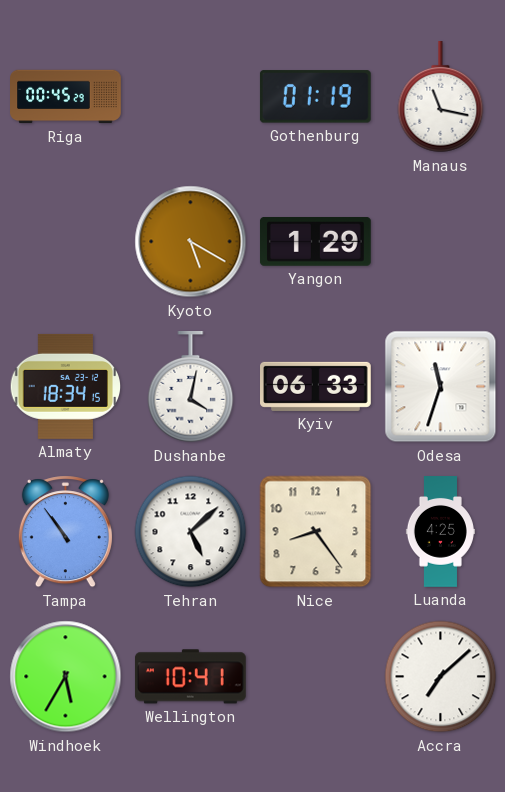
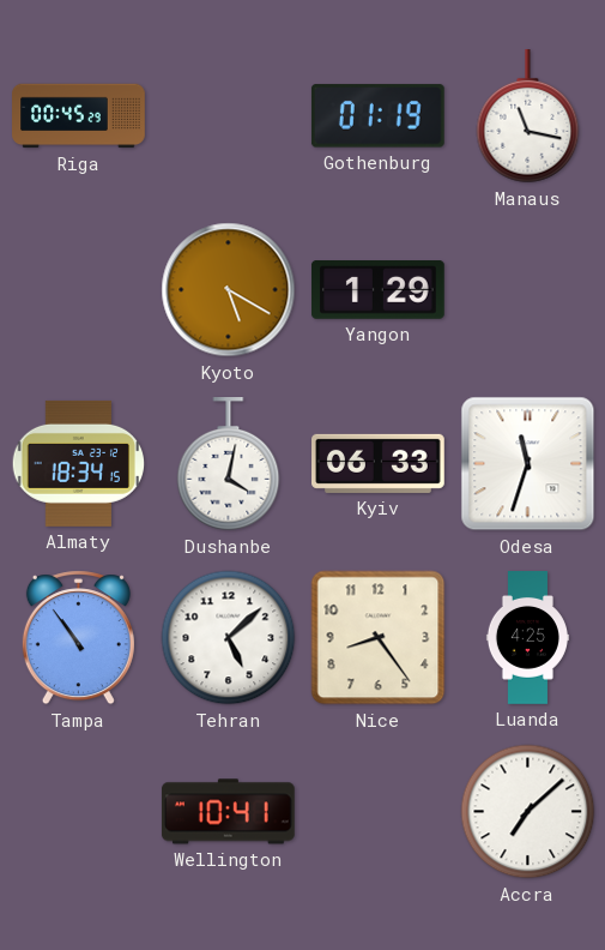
Windhoek: 5:35 -> none (66, 677)
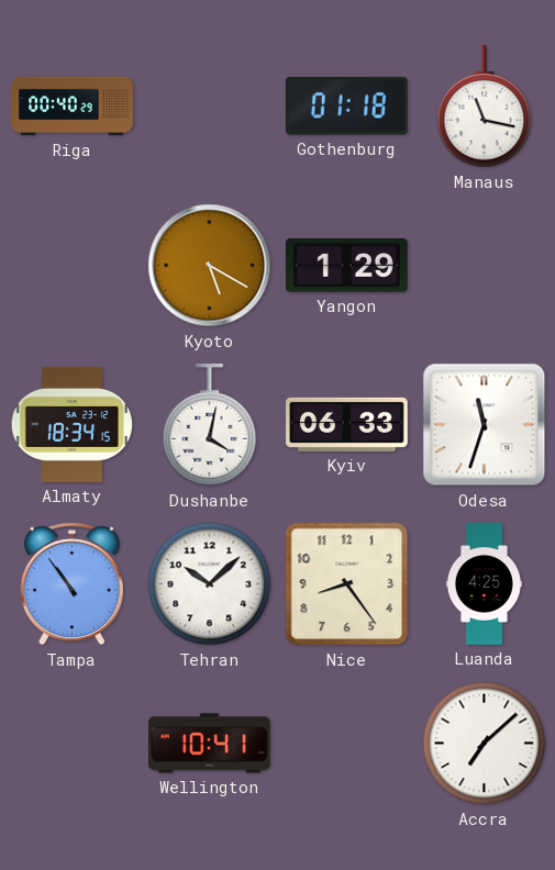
Riga: 00:45 -> 00:40 (73, 107)
Gothenburg: 01:19 -> 01:18 (346, 107)
Tehran: 5:08 -> 10:08 (210, 584)
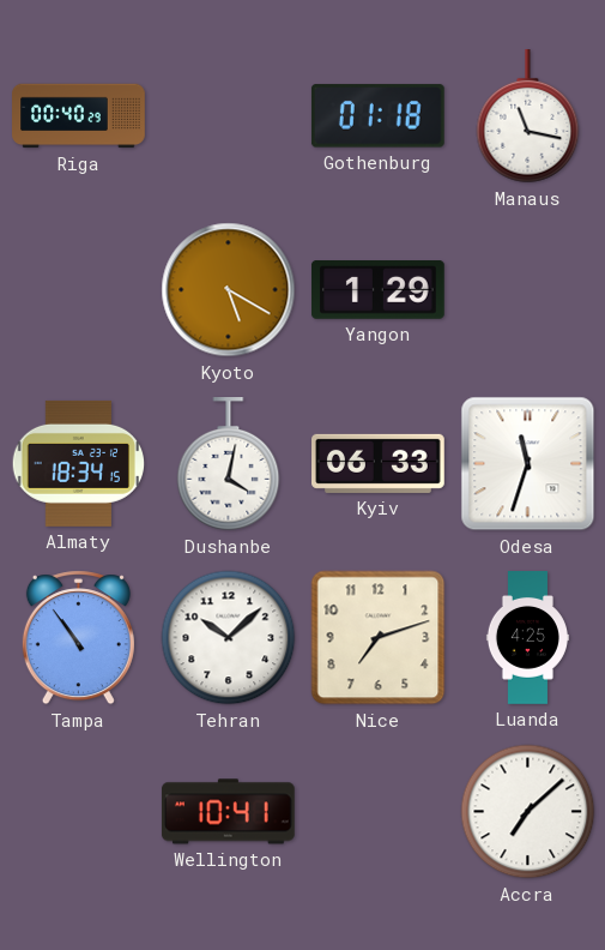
Nice: 8:24 -> 7:12 (379, 638)
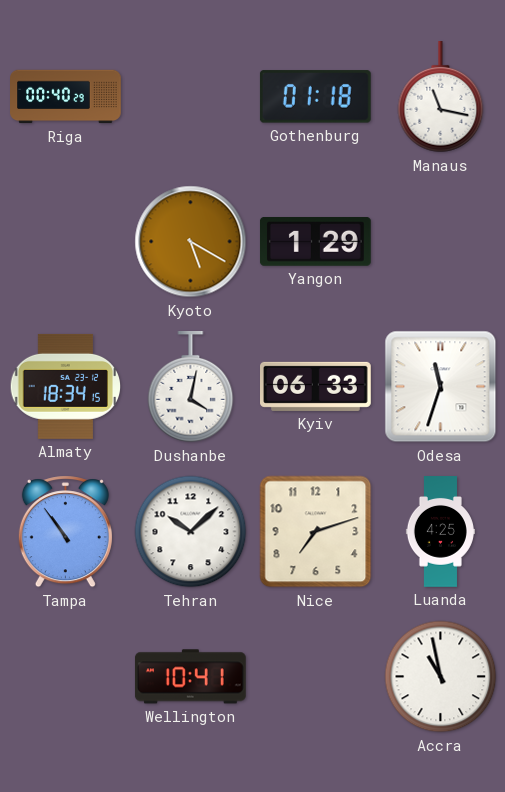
Accra: 7:08 -> 10:58 (441, 677)
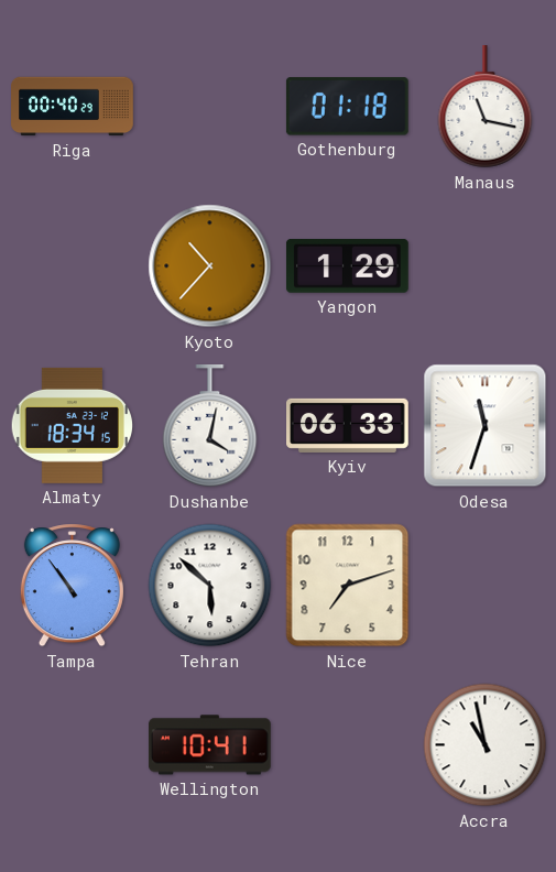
Kyoto: 5:20 -> 10:37 (210, 266)
Tehran: 10:08 -> 5:52 (210, 586)
Luanda: 4:25 -> none (440, 532)
